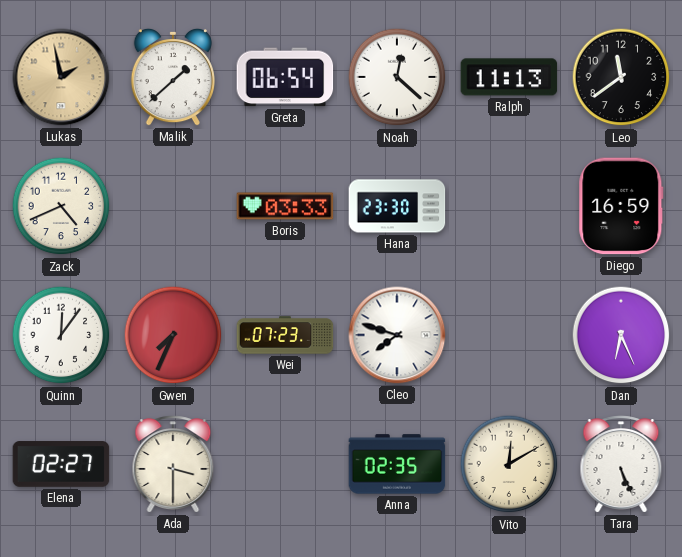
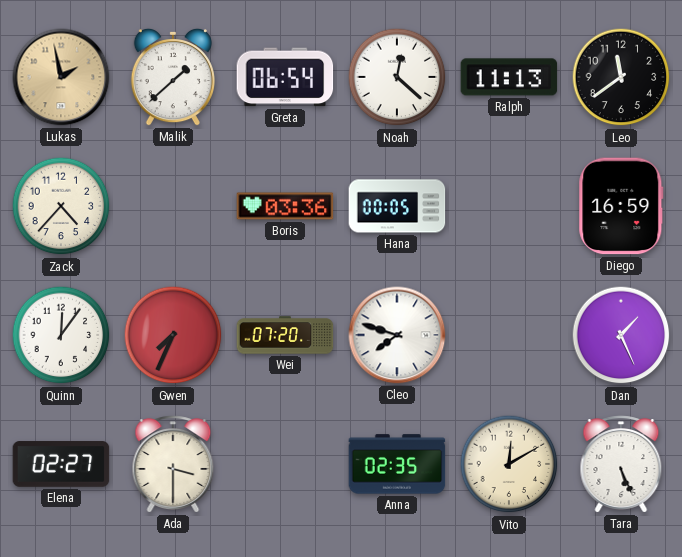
Zack: 4:41 -> 4:37 (61, 206)
Boris: 03:33 -> 03:36 (285, 206)
Hana: 23:30 -> 00:05 (397, 206)
Wei: 07:23 -> 07:20 (285, 335)
Dan: 6:26 -> 1:26 (621, 335)
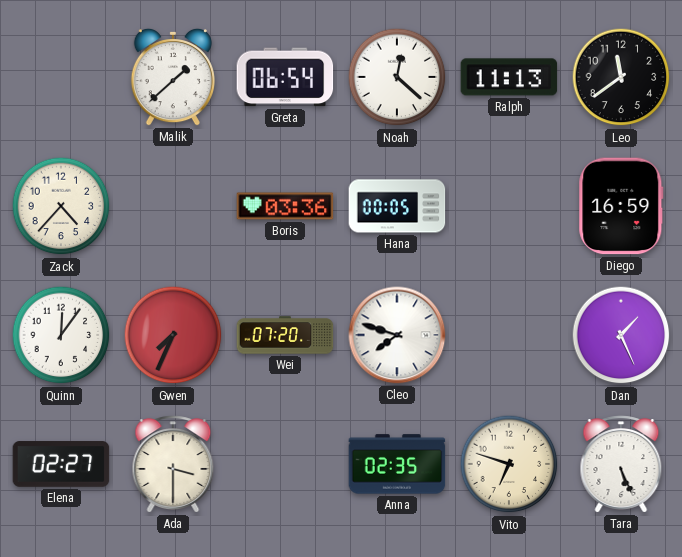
Lukas: 1:58 -> none (61, 77)
Vito: 12:10 -> 6:48 (509, 464)
